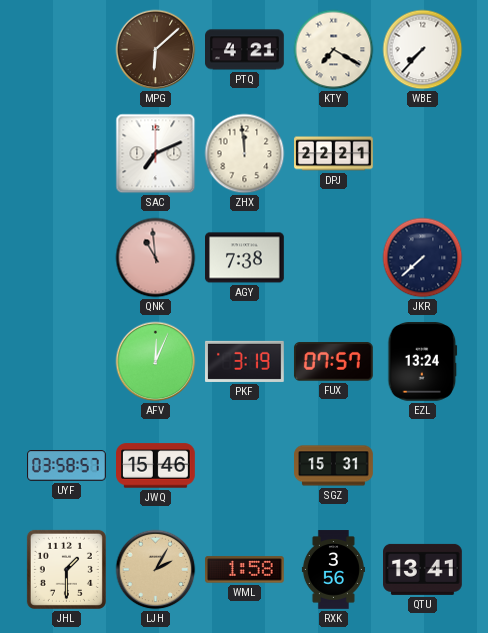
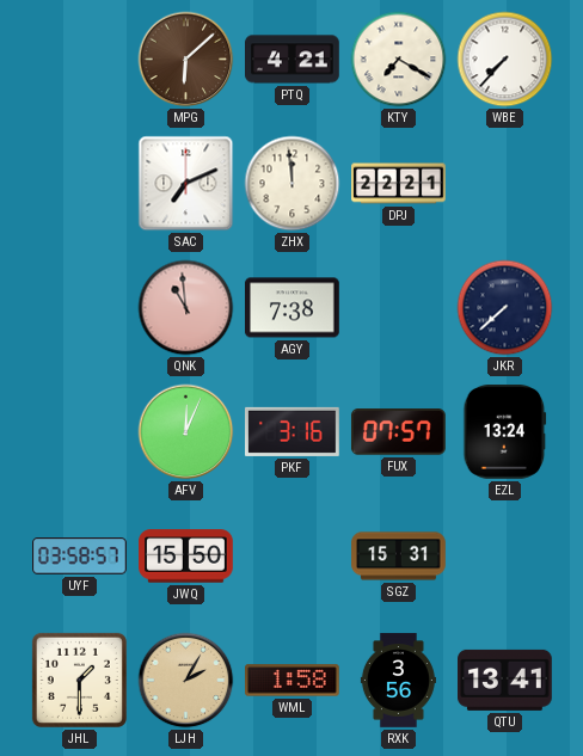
PKF: 3:19 -> 3:16 (293, 431)
JWQ: 15:46 -> 15:50 (186, 557)
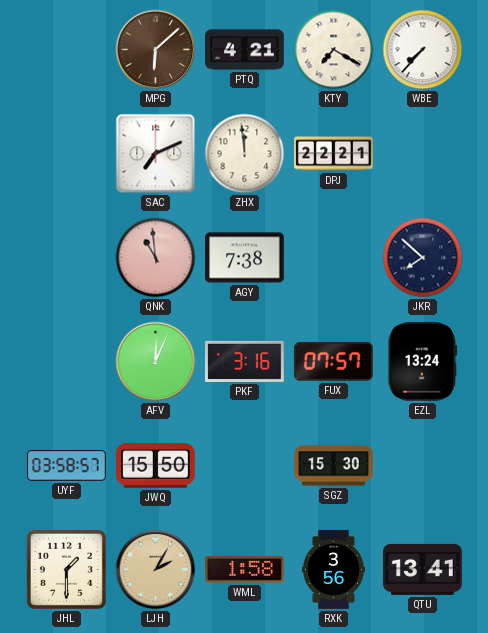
JKR: 7:38 -> 7:52 (423, 258)
SGZ: 15:31 -> 15:30 (334, 466)
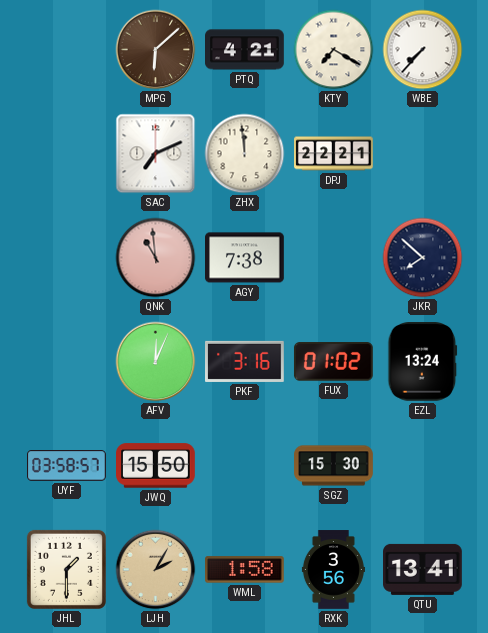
FUX: 07:57 -> 01:02 (333, 362)
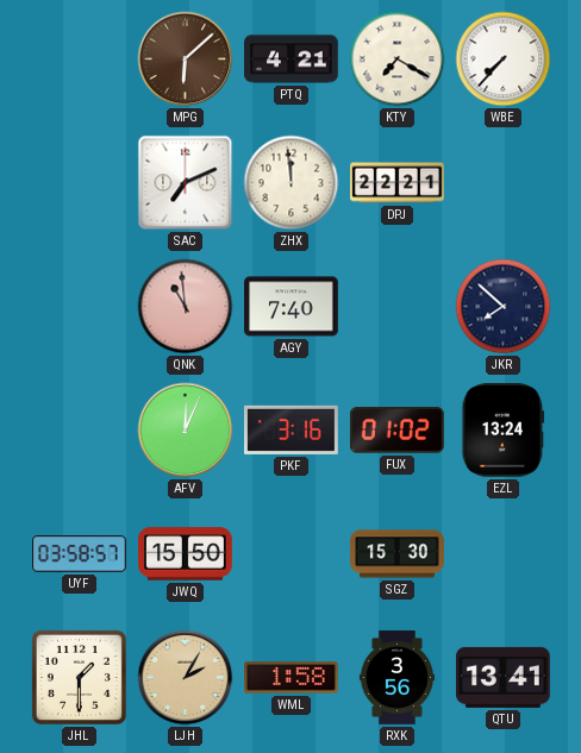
AGY: 7:38 -> 7:40 (292, 307)
